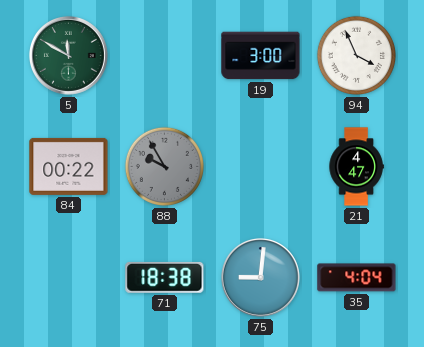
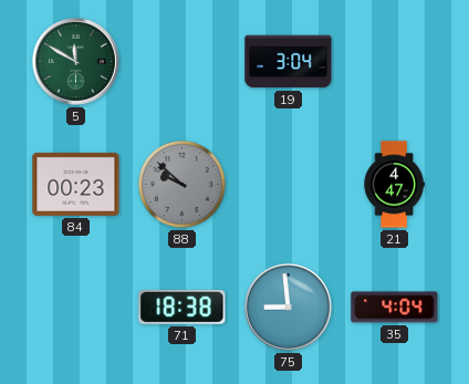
19: 3:00 -> 3:04 (289, 62)
94: 3:56 -> none (356, 55)
84: 00:22 -> 00:23 (76, 184)
88: 9:55 -> 9:52 (181, 184)
75: 9:01 -> 8:59 (288, 307)
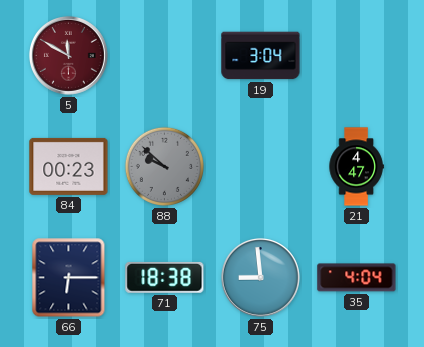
5 dial: green -> burgundy (68, 55)
66: none -> 6:15 (69, 278)
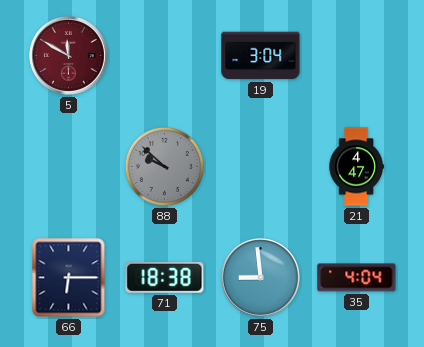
84: 00:23 -> none (69, 166)
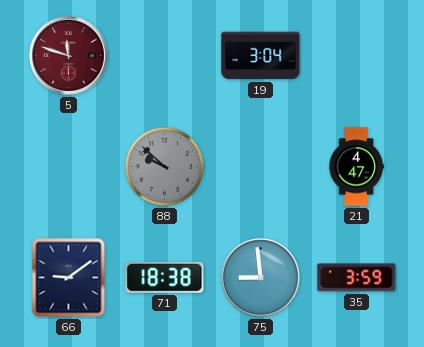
5: 11:50 -> 11:48 (68, 55)
66: 6:15 -> 9:09 (69, 278)
35: 4:04 -> 3:59 (357, 278)
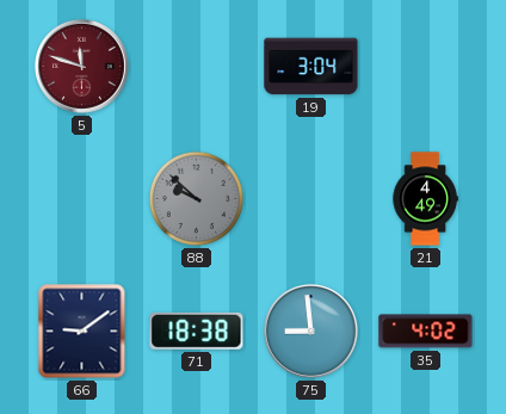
21: 4:47 -> 4:49 (425, 199)
35: 3:59 -> 4:02 (426, 332)
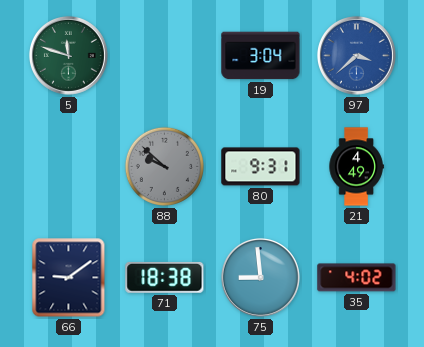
5 dial: burgundy -> green (68, 55)
97: none -> 3:38 (356, 55)
80: none -> 9:31 (261, 167)
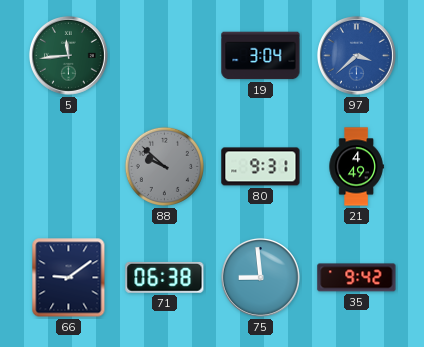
5: 11:48 -> 11:44 (68, 55)
71: 18:38 -> 06:38 (165, 277)
35: 4:02 -> 9:42 (357, 278)
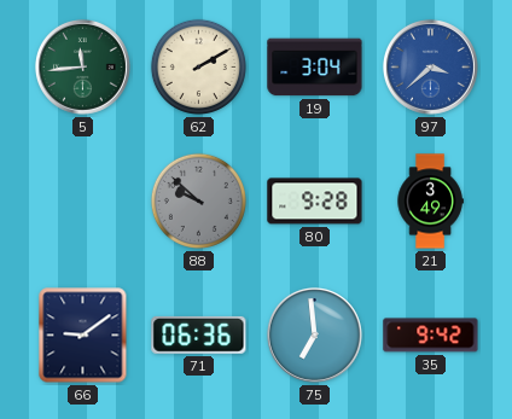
62: none -> 2:10 (198, 66)
80: 9:31 -> 9:28 (315, 202)
21: 4:49 -> 3:49 (430, 202)
71: 06:38 -> 06:36 (199, 334)
75: 8:59 -> 6:59 (314, 334)
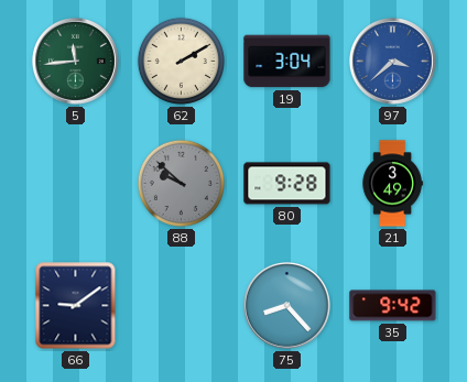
71: 06:36 -> none (199, 334)
75: 6:59 -> 8:23 (286, 305)
